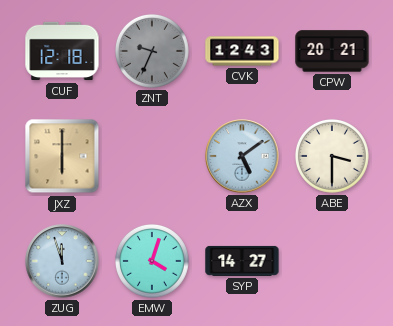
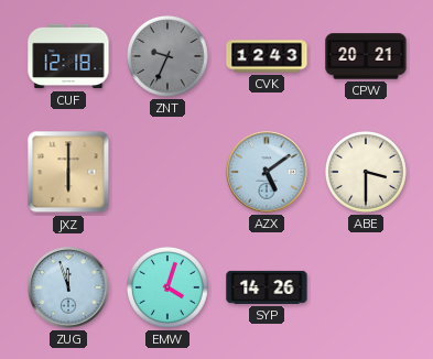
SYP: 14:27 -> 14:26 (267, 287)
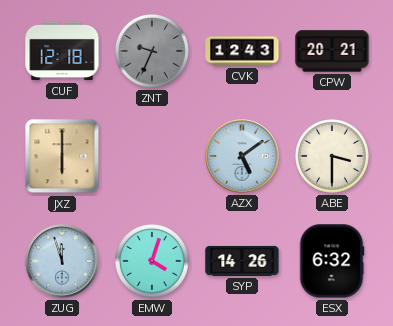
ESX: none -> 6:32 (332, 261)
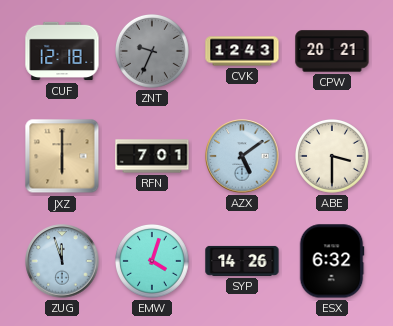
RFN: none -> 7:01 (152, 156)
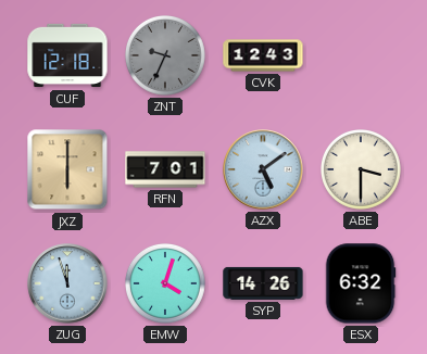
CPW: 20:21 -> none (332, 51)
